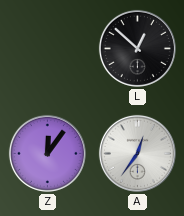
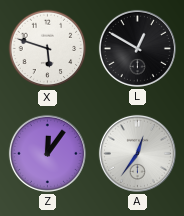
X: none -> 5:48 (48, 49)
L: 12:52 -> 12:50 (137, 48)
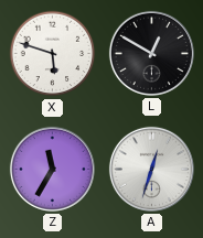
Z: 12:06 -> 11:35 (52, 169)
A: 12:36 -> 12:33 (151, 169)
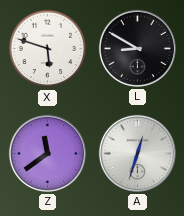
L: 12:50 -> 8:50 (137, 48)
Z: 11:35 -> 11:39 (47, 153)
